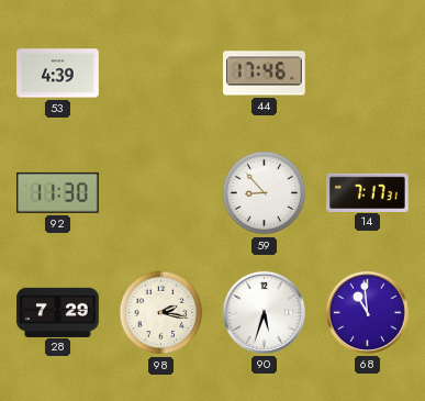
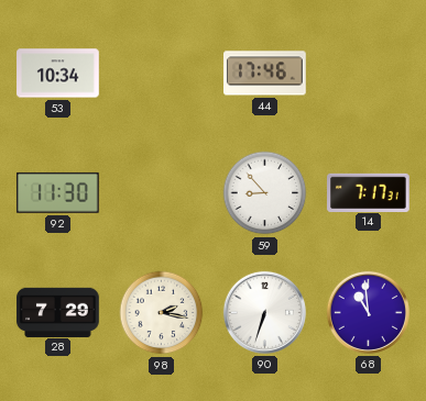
53: 4:39 -> 10:34 (58, 74)
90: 5:33 -> 6:33 (264, 312)
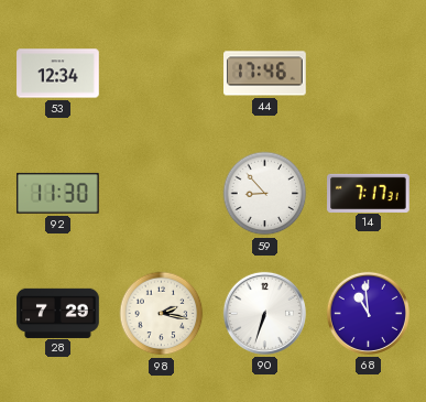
53: 10:34 -> 12:34 (58, 74)
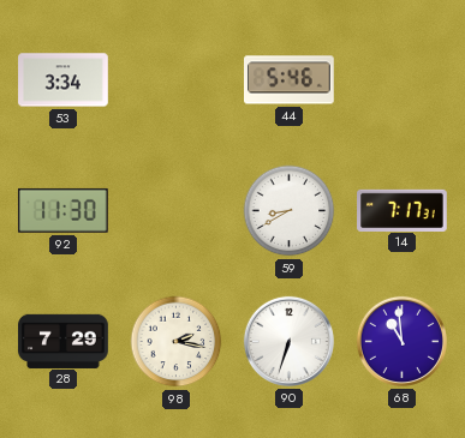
53: 12:34 -> 3:34 (64, 80)
44: 17:46 -> 5:46 (290, 80)
59: 8:53 -> 8:40 (290, 211)
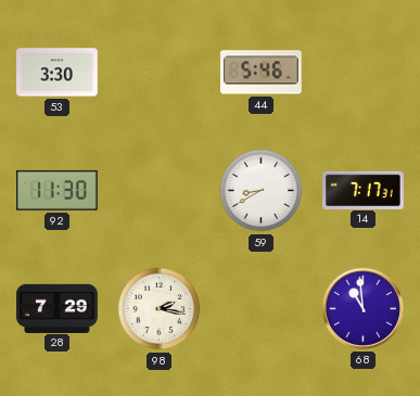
53: 3:34 -> 3:30 (58, 73)
90: 6:33 -> none (288, 341)
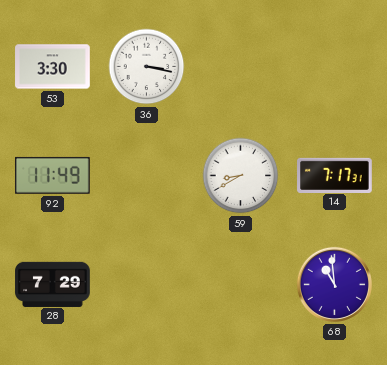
36: none -> 3:17 (147, 67)
44: 5:46 -> none (262, 73)
92: 11:30 -> 11:49 (52, 175)
98: 2:17 -> none (160, 309)
